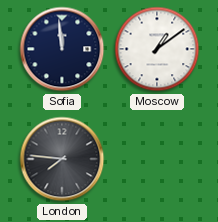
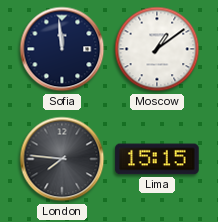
Lima: none -> 15:15 (157, 159)
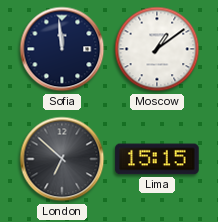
London: 7:46 -> 6:52 (62, 159)
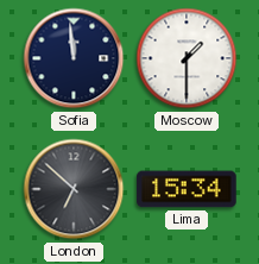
Moscow: 1:09 -> 1:30 (187, 58)
Lima: 15:15 -> 15:34 (187, 189)
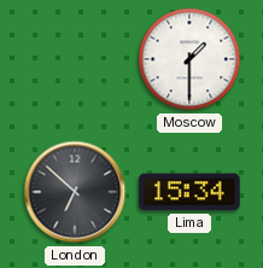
Sofia: 11:59 -> none (74, 58)
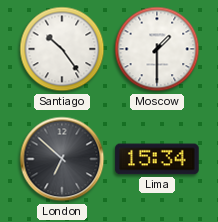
Santiago: none -> 10:24 (62, 49)
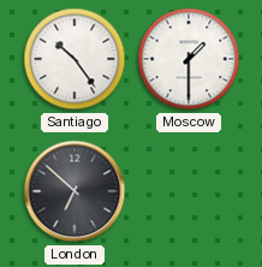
Lima: 15:34 -> none (157, 159)
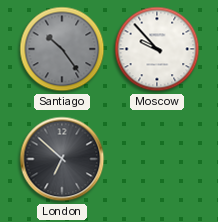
Santiago dial: white -> grey (62, 49)
Moscow: 1:30 -> 9:53 (157, 49)
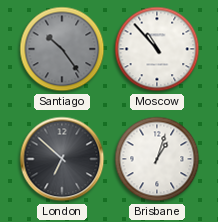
Moscow: 9:53 -> 10:53 (157, 49)
Brisbane: none -> 1:03 (157, 159)
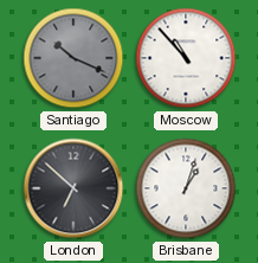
Santiago: 10:24 -> 10:19 (73, 58)
